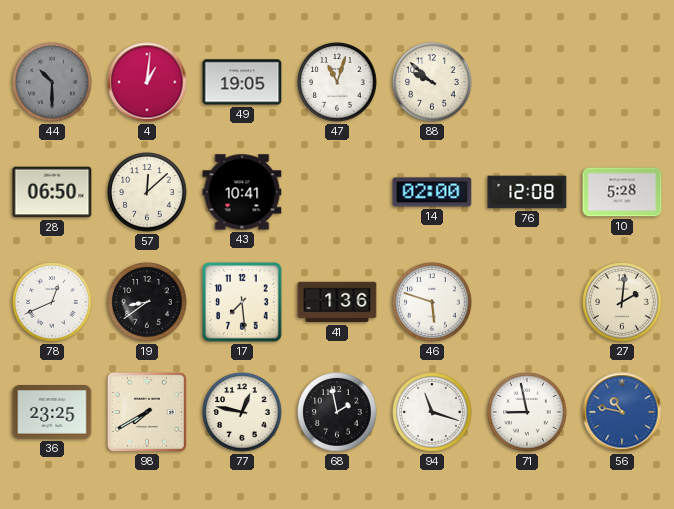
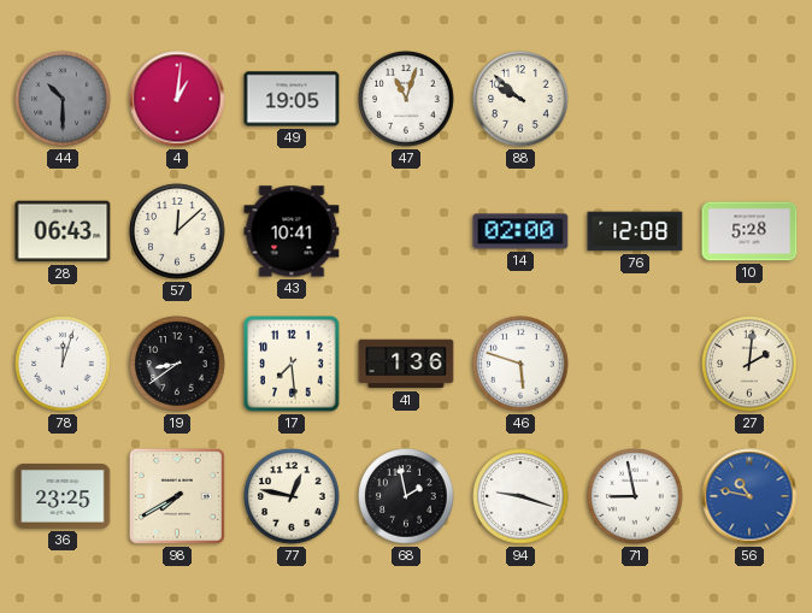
28: 06:50 -> 06:43 (63, 231)
78: 12:41 -> 12:03 (63, 364)
94: 11:18 -> 9:18 (520, 496)
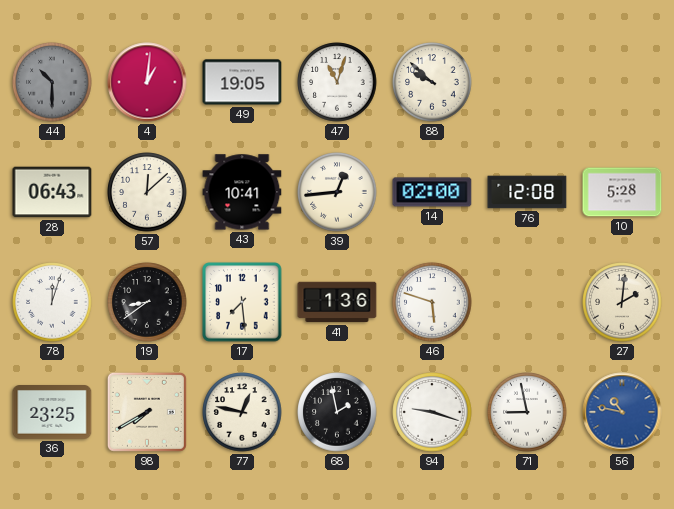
39: none -> 12:44 (337, 192)
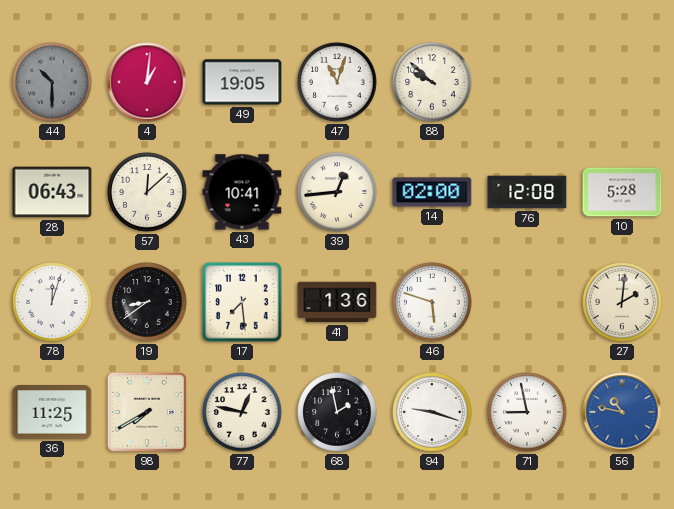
36: 23:25 -> 11:25 (52, 413)
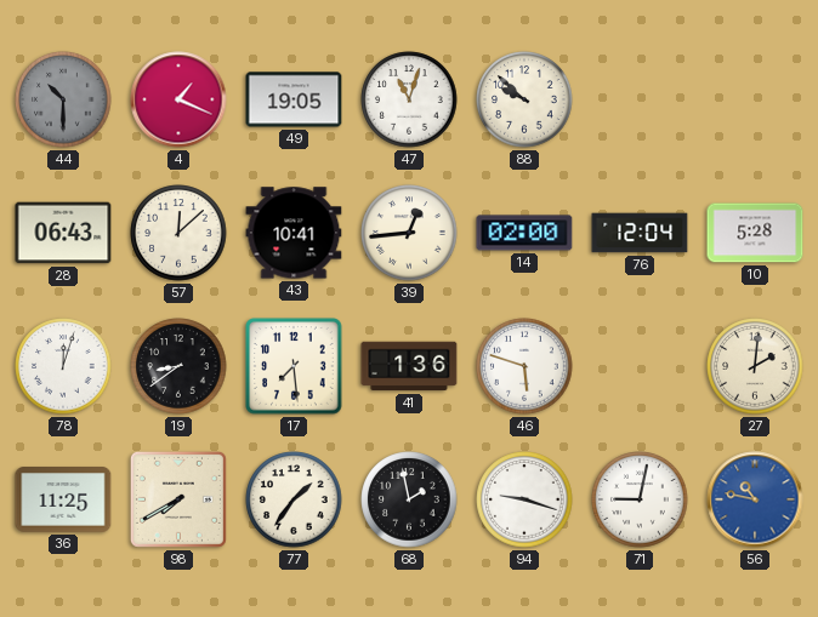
4: 1:01 -> 1:19 (178, 99)
76: 12:08 -> 12:04 (640, 233)
77: 12:47 -> 1:36 (294, 499)
71: 8:58 -> 9:02 (640, 499)
